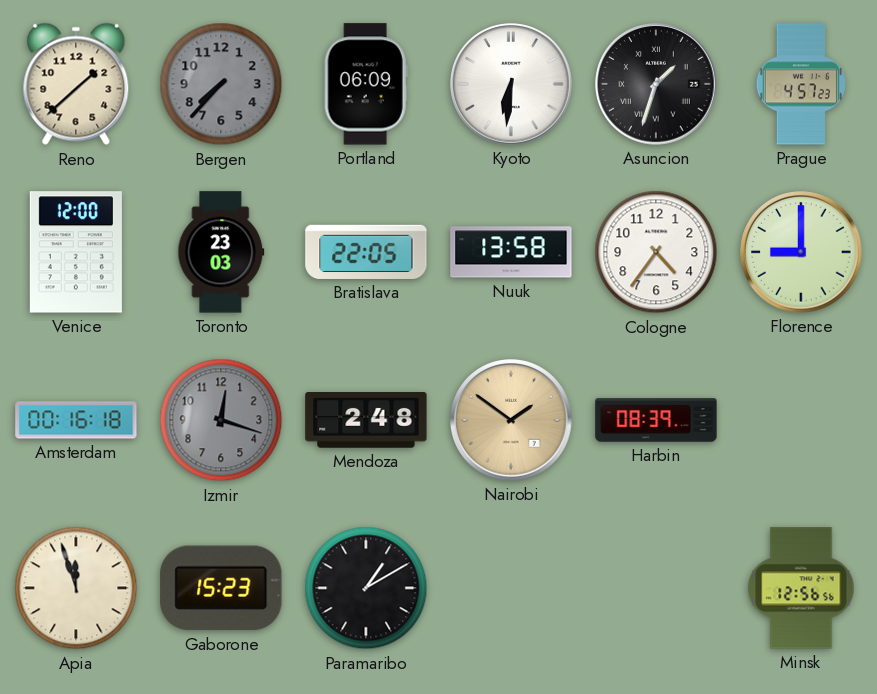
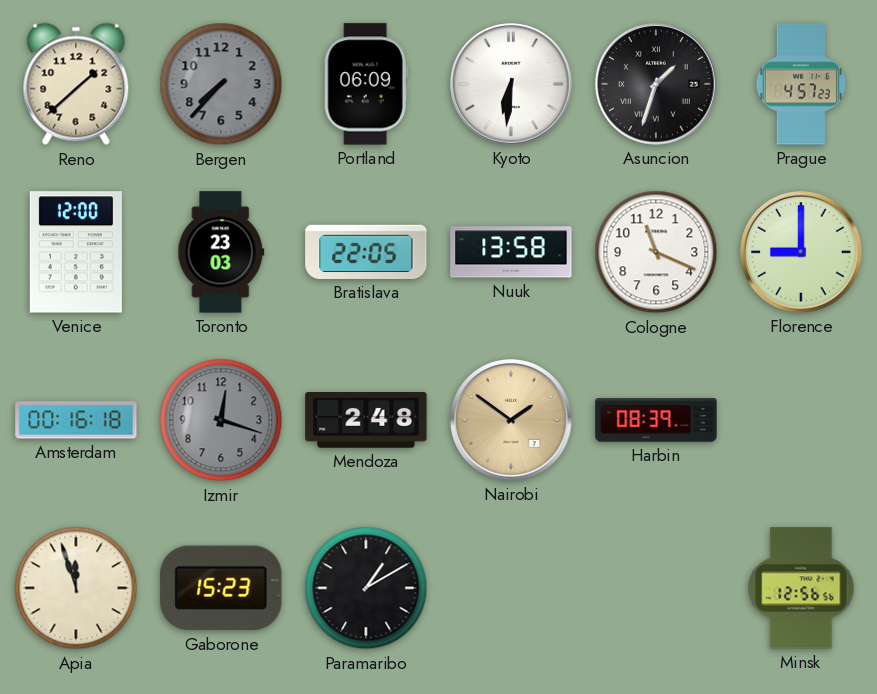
Cologne: 4:36 -> 11:19 (656, 252)
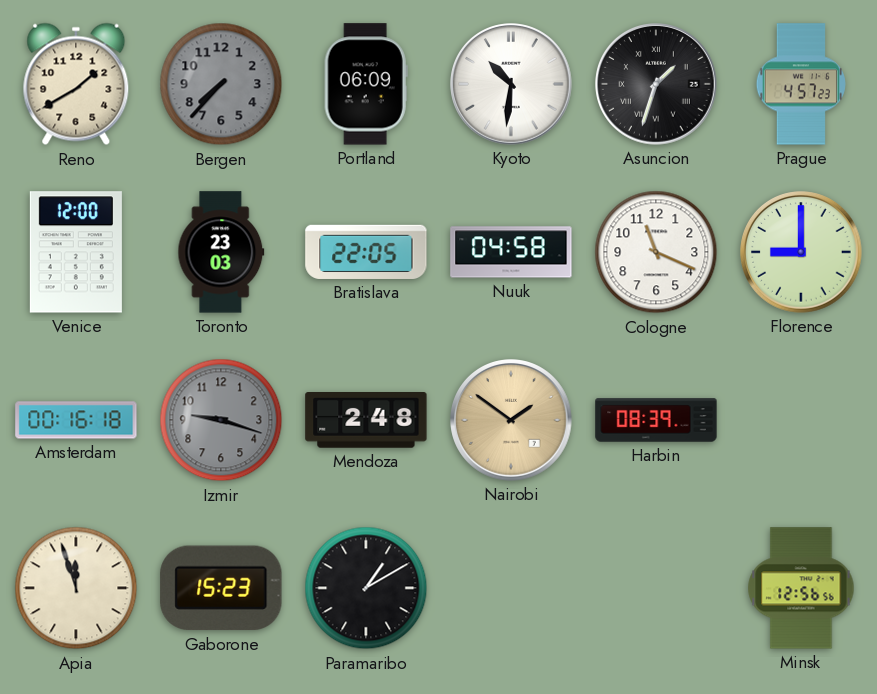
Reno: 1:38 -> 1:40 (76, 84)
Kyoto: 6:31 -> 10:31 (511, 84)
Nuuk: 13:58 -> 04:58 (511, 252)
Izmir: 12:18 -> 9:18 (221, 420)
